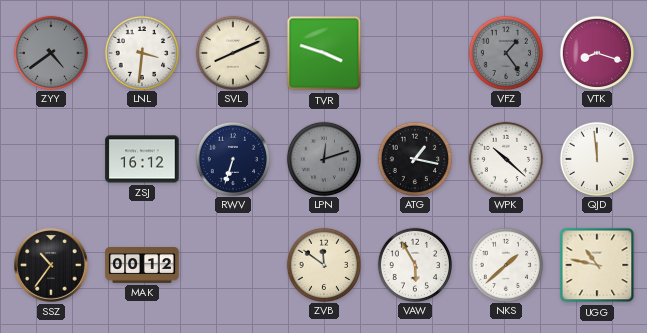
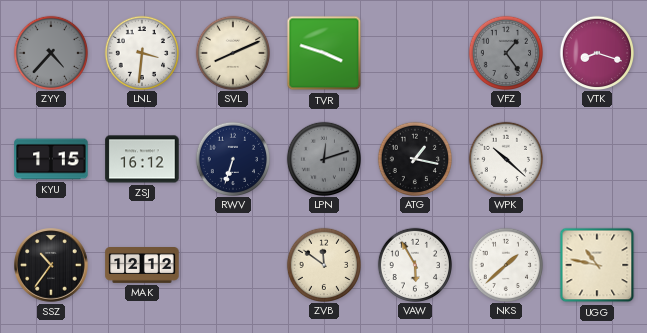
ZYY: 4:39 -> 4:37 (50, 52)
KYU: none -> 1:15 (51, 159)
QJD: 11:59 -> none (596, 158)
MAK: 00:12 -> 12:12 (142, 266)
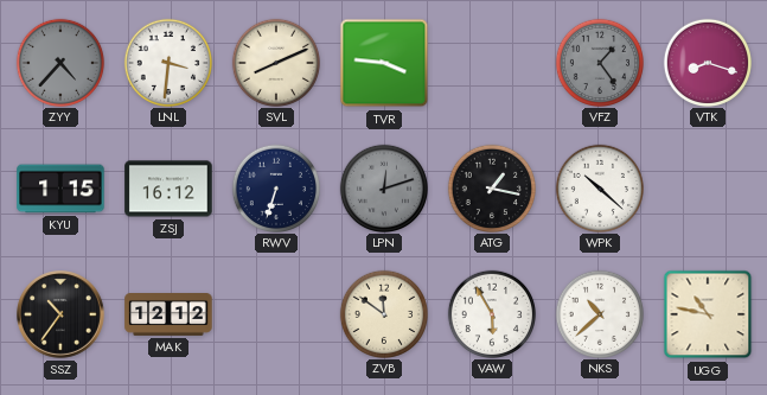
TVR: 3:48 -> 3:46 (384, 63)
NKS: 1:38 -> 10:38 (599, 313)
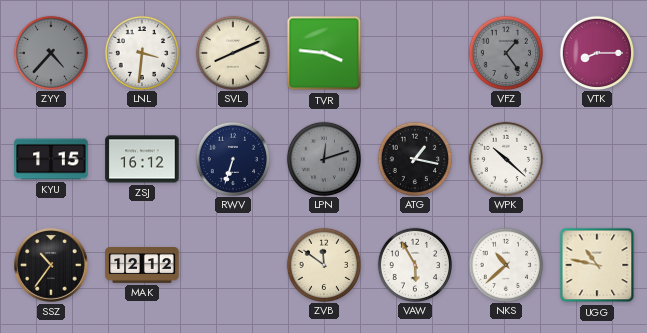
VTK: 8:18 -> 8:15 (596, 52)
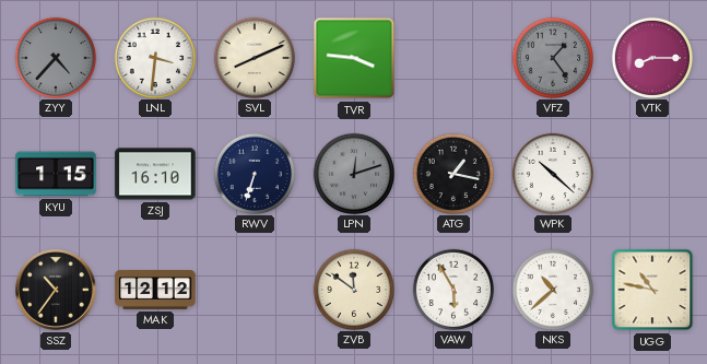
ZSJ: 16:12 -> 16:10 (155, 174)
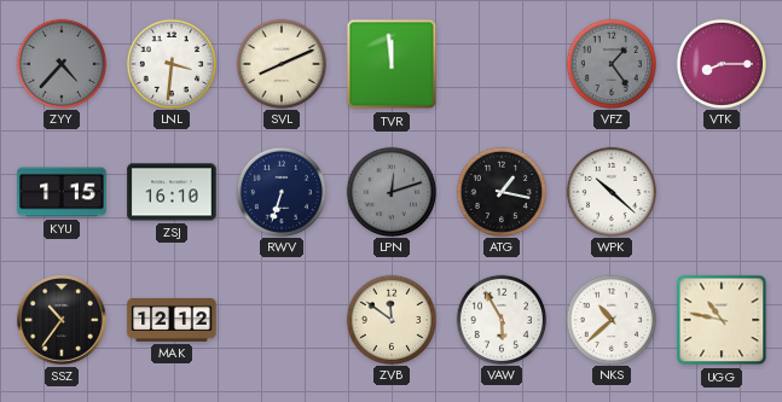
TVR: 3:46 -> 11:59 (392, 64)
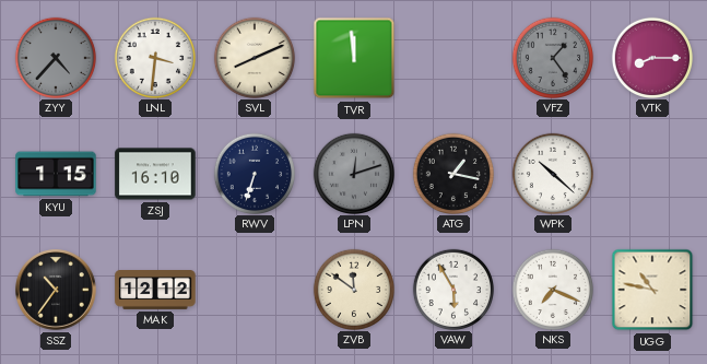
NKS: 10:38 -> 7:19 (552, 289)
